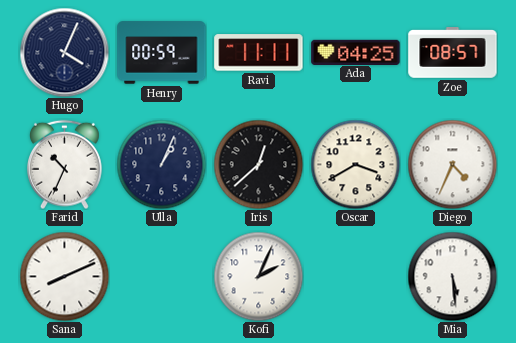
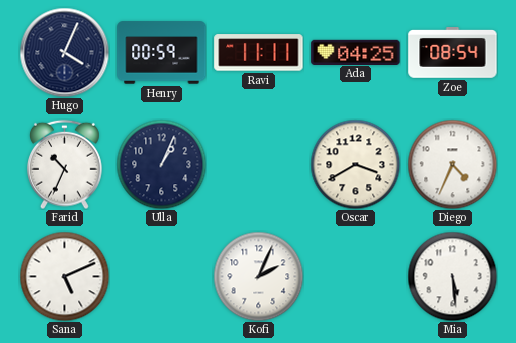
Zoe: 08:57 -> 08:54 (453, 53)
Iris: 12:38 -> none (258, 164)
Sana: 8:11 -> 5:11 (64, 276)
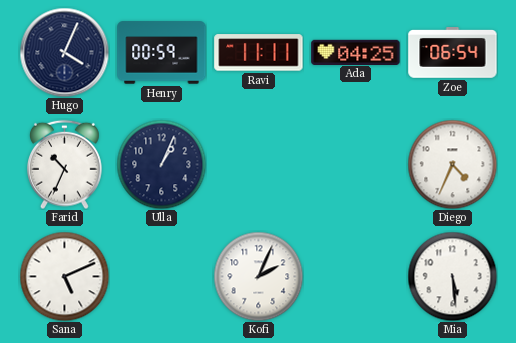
Zoe: 08:54 -> 06:54 (453, 53)
Oscar: 3:40 -> none (355, 164)
